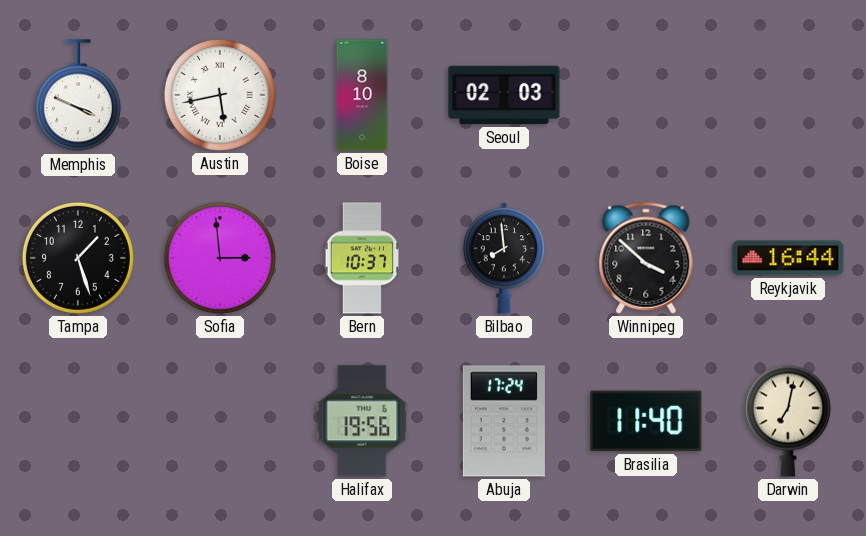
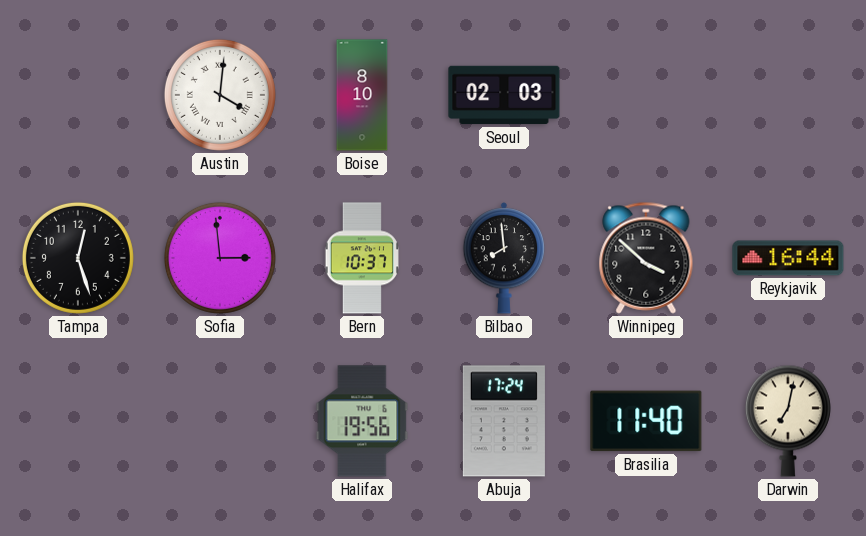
Memphis: 3:49 -> none (78, 96)
Austin: 5:43 -> 4:01 (220, 95)
Tampa: 1:27 -> 12:27 (78, 258)
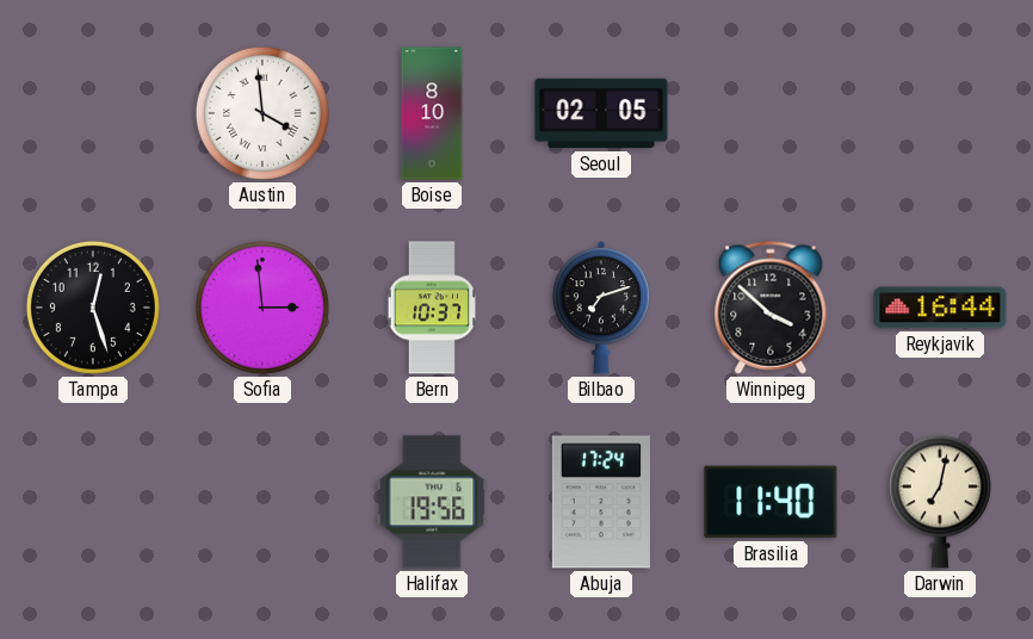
Austin: 4:01 -> 3:59 (262, 113)
Seoul: 02:03 -> 02:05 (601, 113)
Bilbao: 7:59 -> 7:12 (601, 308)
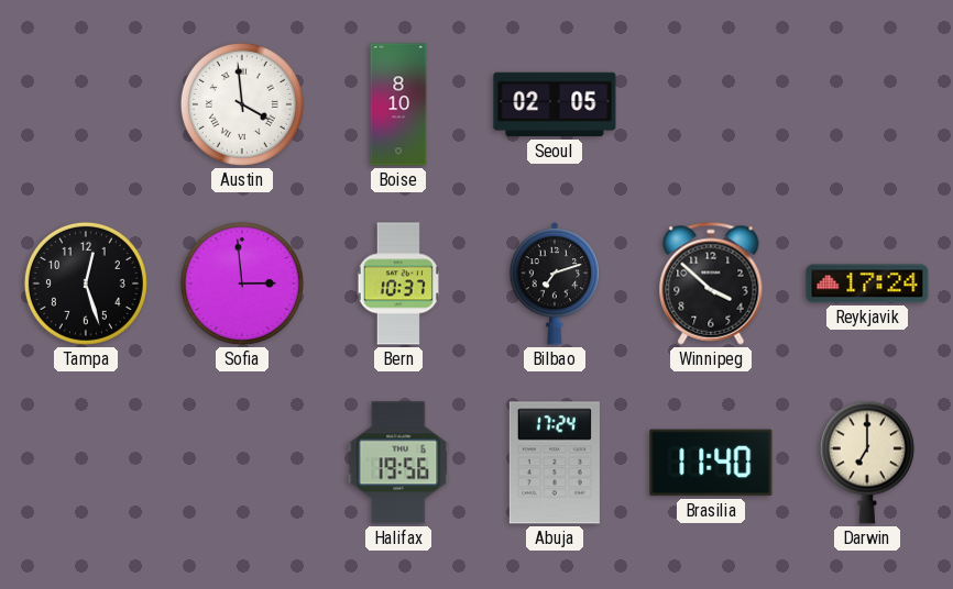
Reykjavik: 16:44 -> 17:24 (867, 284)
Darwin: 7:02 -> 7:00 (867, 463)
